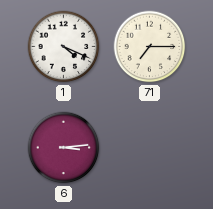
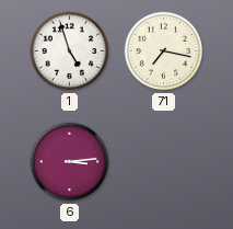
1: 4:19 -> 4:57 (70, 51)
71: 7:15 -> 7:17 (164, 51)
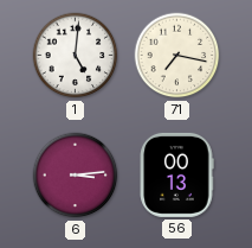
1: 4:57 -> 5:01 (76, 56)
56: none -> 00:13 (176, 174)
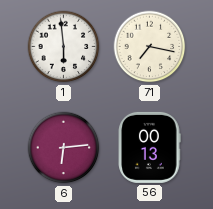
1: 5:01 -> 5:59 (64, 47)
6: 3:14 -> 6:14 (64, 148)
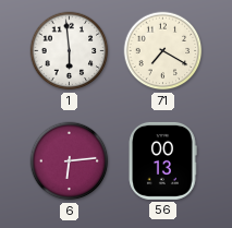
71: 7:17 -> 7:20 (163, 51)
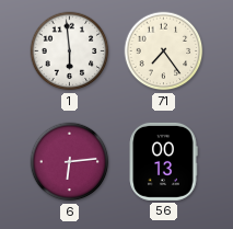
71: 7:20 -> 7:24 (164, 51)
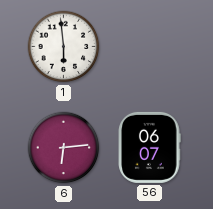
71: 7:24 -> none (164, 51)
56: 00:13 -> 06:07 (149, 147)
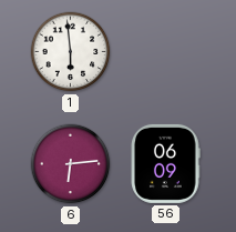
56: 06:07 -> 06:09 (165, 163)
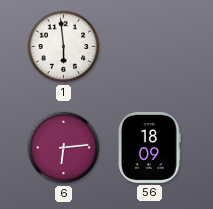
56: 06:09 -> 18:09 (149, 147)
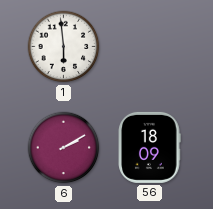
6: 6:14 -> 2:10 (64, 148)
